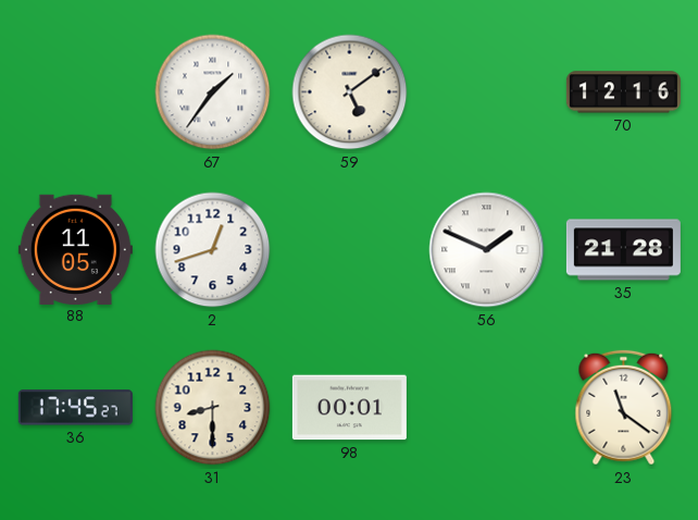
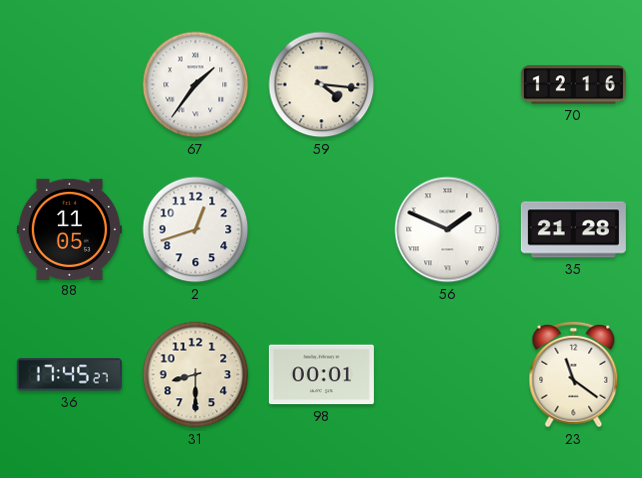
59: 5:09 -> 4:16 (322, 85)
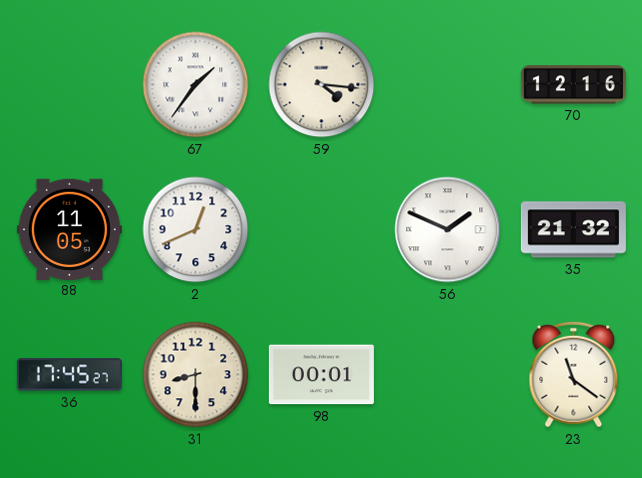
2: 12:42 -> 12:41 (196, 230)
35: 21:28 -> 21:32 (573, 230)
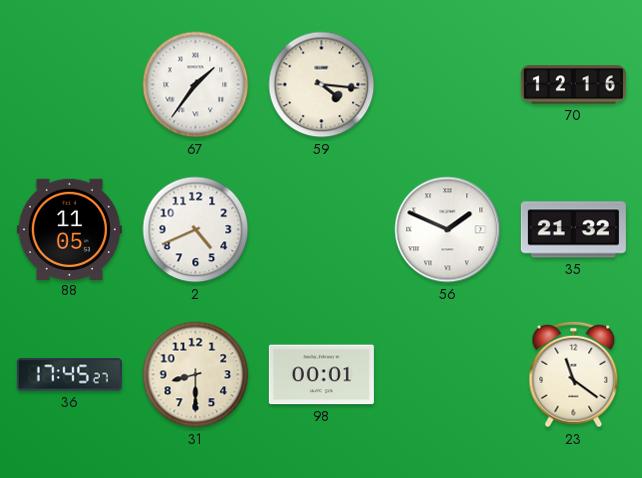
2: 12:41 -> 4:41 (196, 230)
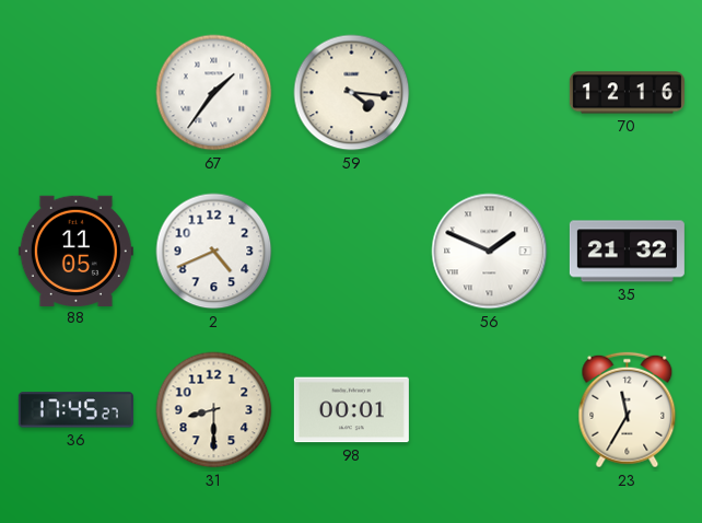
23: 11:21 -> 11:35 (628, 410)
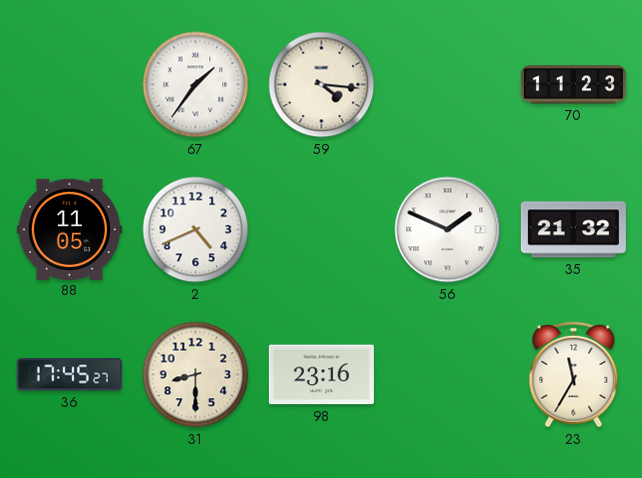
70: 12:16 -> 11:23 (573, 85)
98: 00:01 -> 23:16 (321, 375)
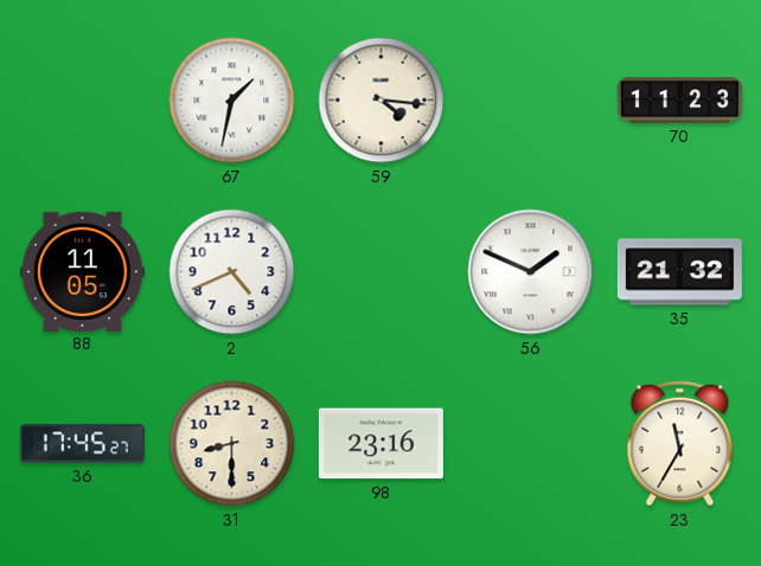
67: 1:36 -> 1:32 (232, 101)
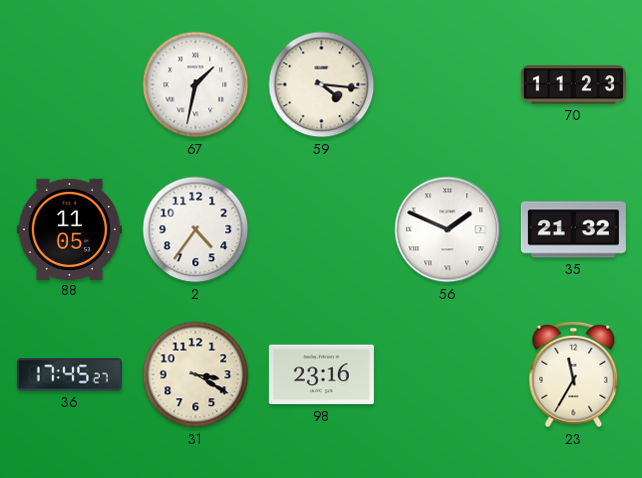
2: 4:41 -> 4:36 (196, 230)
31: 8:30 -> 3:20 (196, 375)
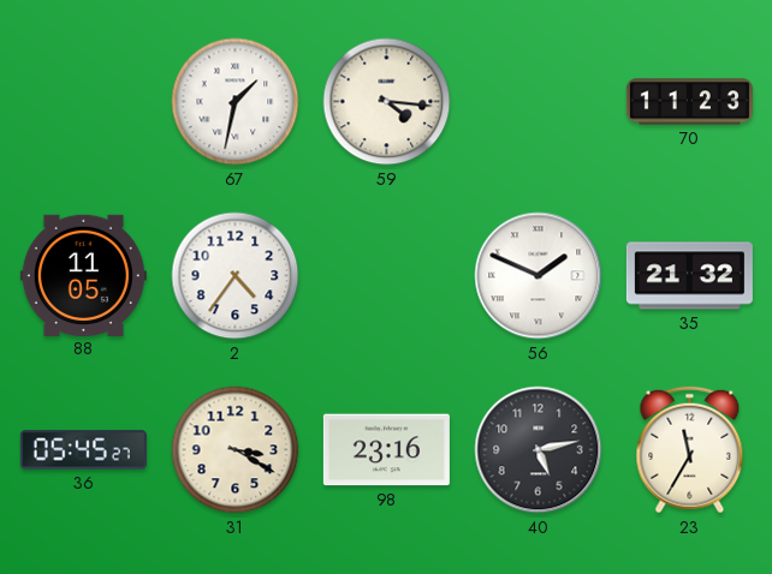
36: 17:45 -> 05:45 (83, 450)
40: none -> 5:13 (539, 450)
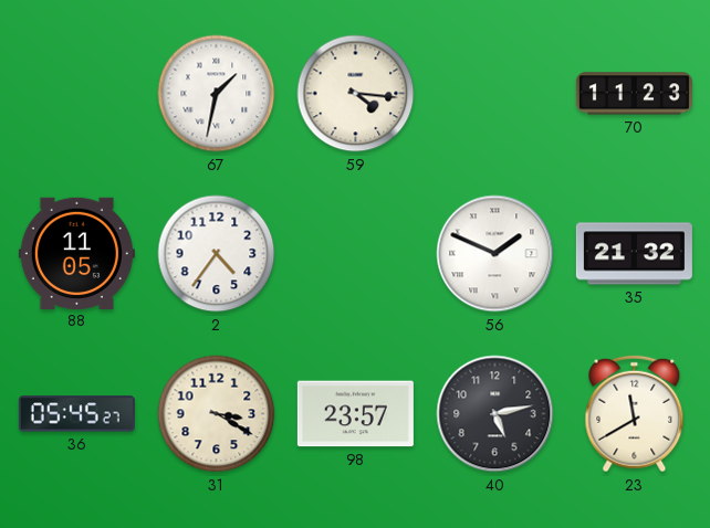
98: 23:16 -> 23:57 (355, 414)
23: 11:35 -> 11:40 (635, 414)
